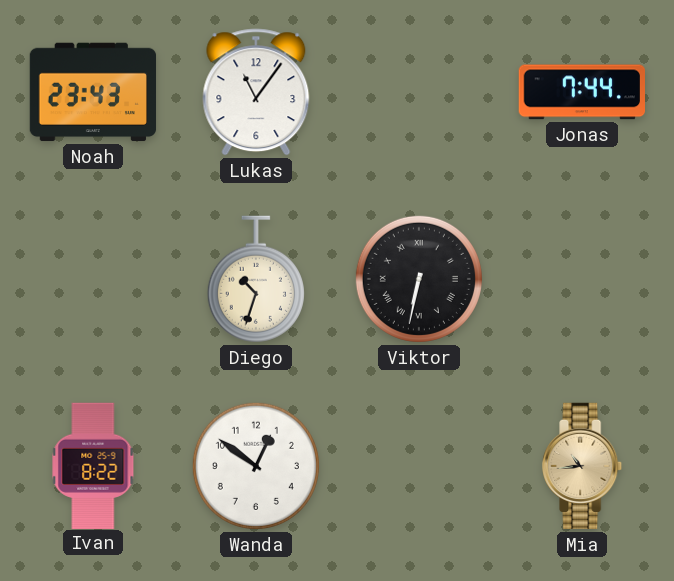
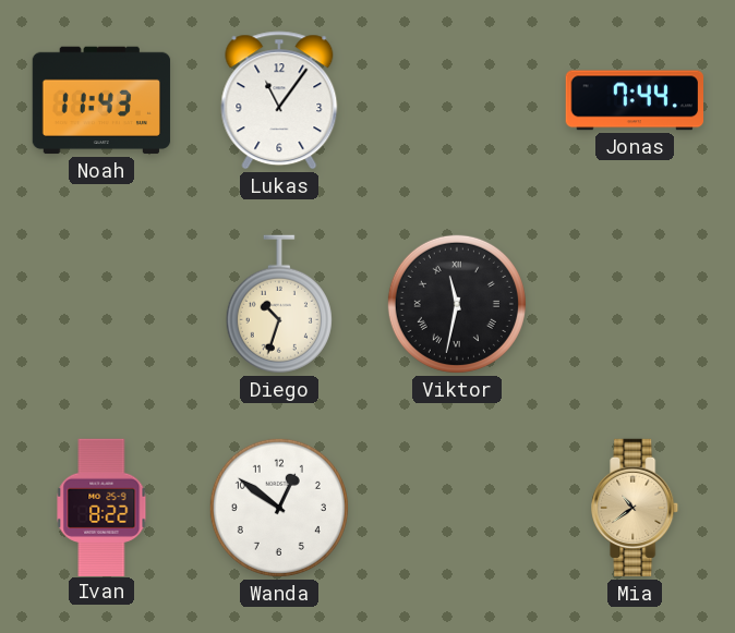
Noah: 23:43 -> 11:43 (101, 100)
Viktor: 6:32 -> 11:32 (457, 304)
Mia: 10:44 -> 10:39 (636, 508)
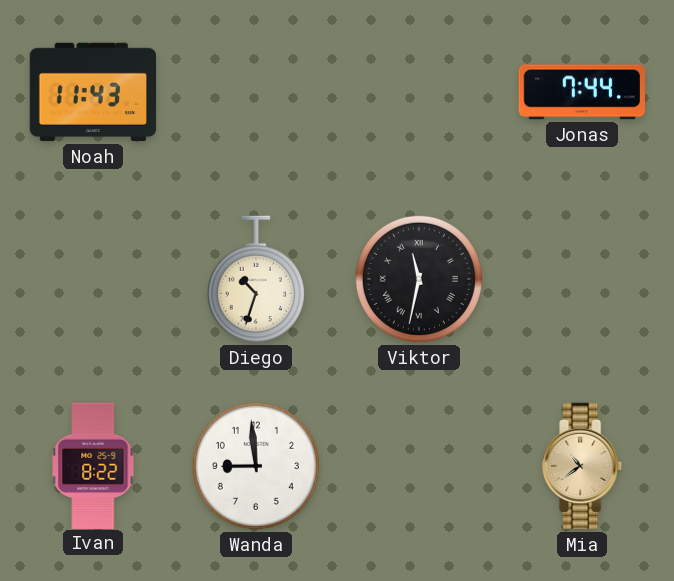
Lukas: 11:06 -> none (279, 100)
Wanda: 12:51 -> 8:59 (256, 466)
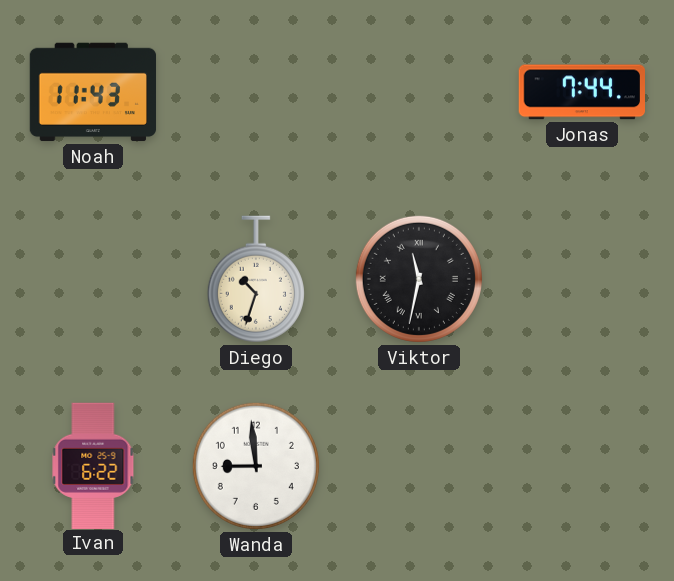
Ivan: 8:22 -> 6:22 (93, 465)
Mia: 10:39 -> none (583, 466)
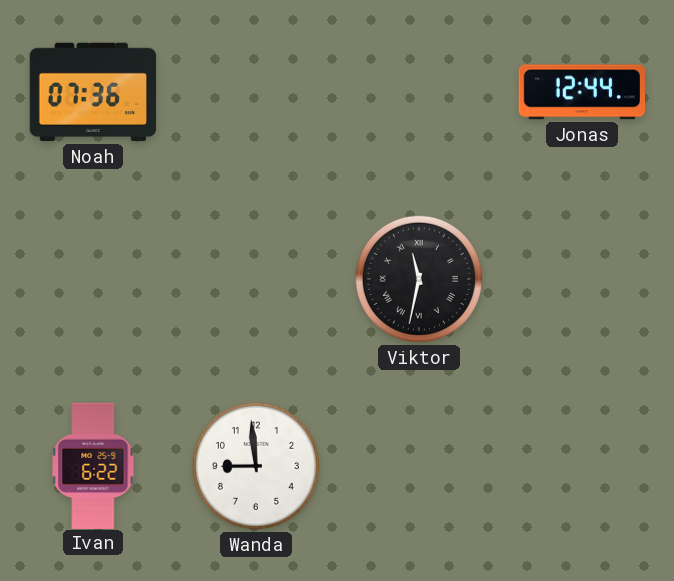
Noah: 11:43 -> 07:36 (93, 92)
Jonas: 7:44 -> 12:44 (581, 92)
Diego: 10:33 -> none (256, 279)
